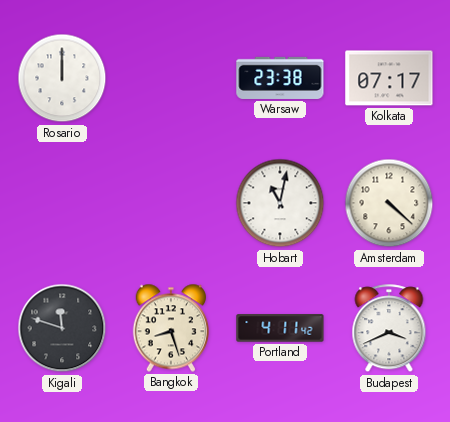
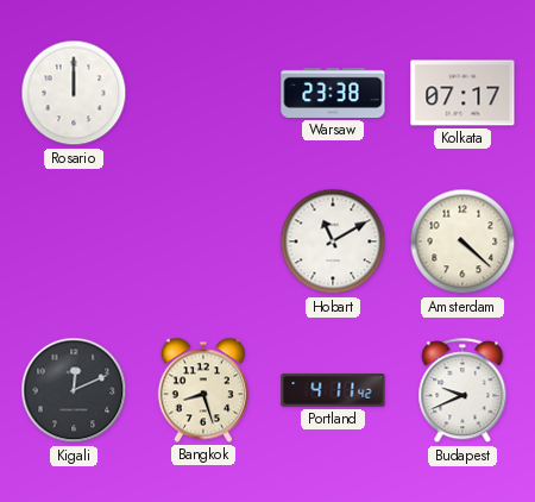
Hobart: 11:02 -> 11:10 (333, 241)
Kigali: 11:48 -> 12:11 (74, 390)
Budapest: 3:41 -> 9:41 (462, 391)
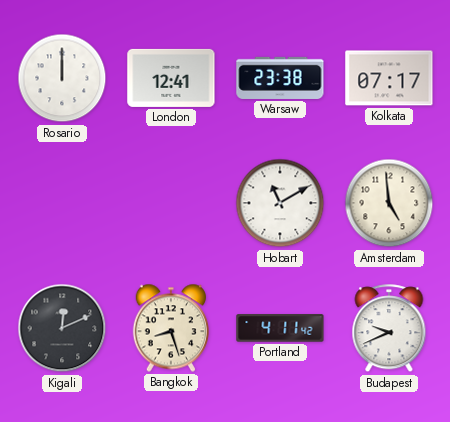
London: none -> 12:41 (171, 78)
Amsterdam: 4:22 -> 4:59 (389, 203)
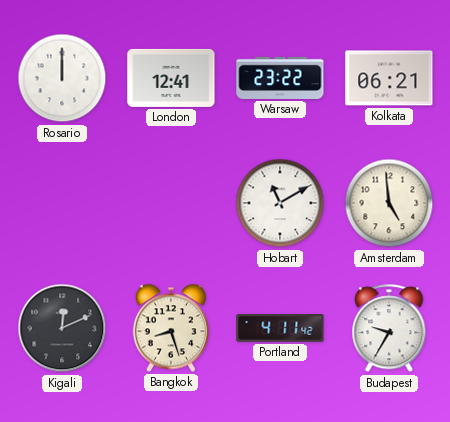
Warsaw: 23:38 -> 23:22 (280, 78)
Kolkata: 07:17 -> 06:21 (389, 78)
Budapest: 9:41 -> 9:35 (389, 329)
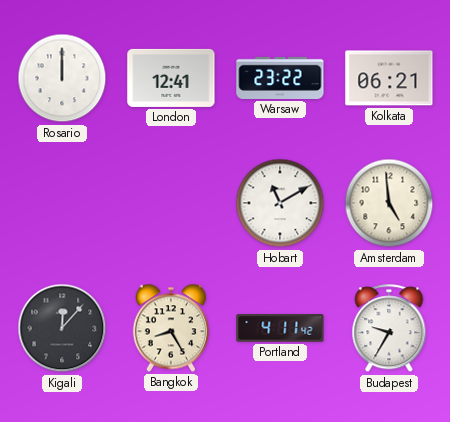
Kigali: 12:11 -> 12:07 (62, 328)
Bangkok: 8:27 -> 8:25 (170, 328)
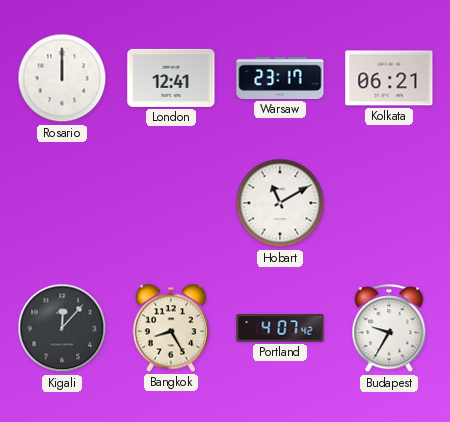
Warsaw: 23:22 -> 23:17 (280, 78)
Amsterdam: 4:59 -> none (389, 203)
Portland: 4:11 -> 4:07 (280, 328)
